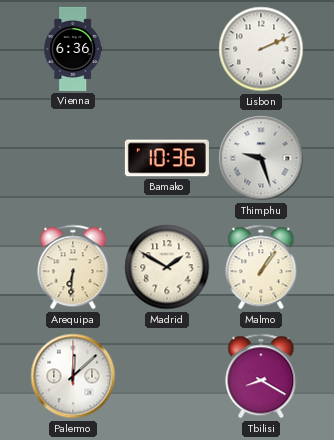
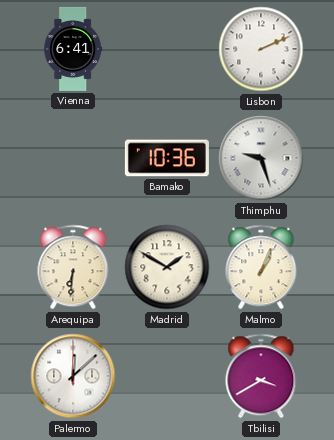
Vienna: 6:36 -> 6:41 (73, 49)
Malmo: 1:06 -> 1:04 (261, 267)
Tbilisi: 8:20 -> 3:40 (261, 376)
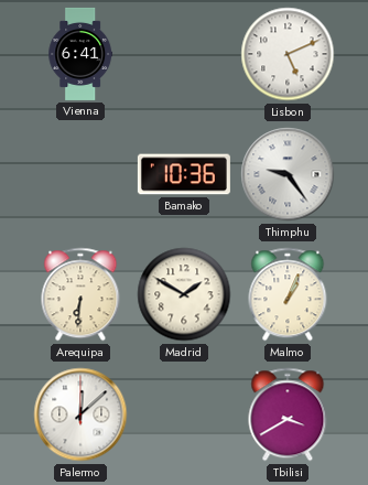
Lisbon: 2:11 -> 5:11 (288, 54)
Thimphu: 9:27 -> 9:24 (288, 174)
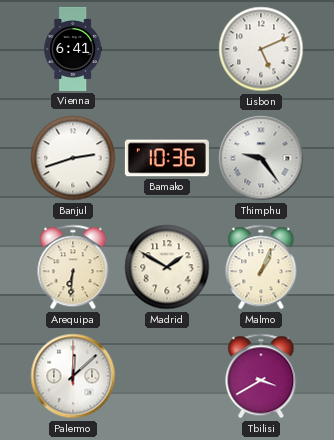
Banjul: none -> 2:42 (73, 158)
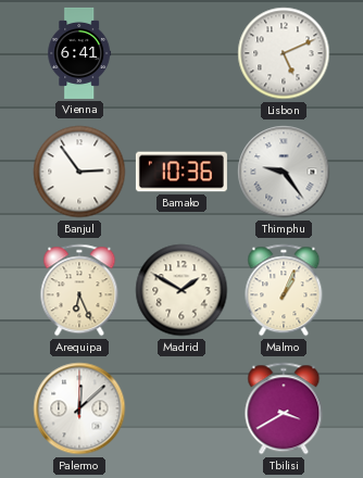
Banjul: 2:42 -> 2:54 (79, 172)
Arequipa: 6:31 -> 6:26 (79, 290)
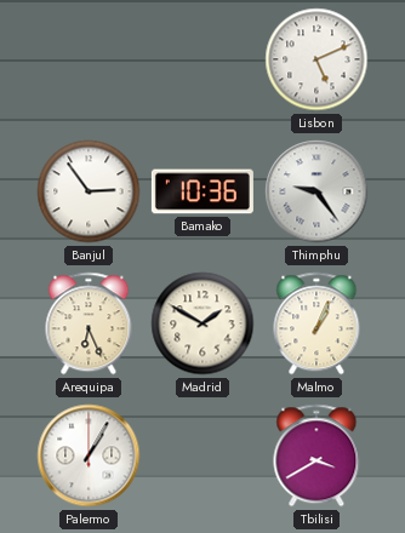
Vienna: 6:41 -> none (79, 53)
Palermo: 12:08 -> 1:05 (89, 455)
